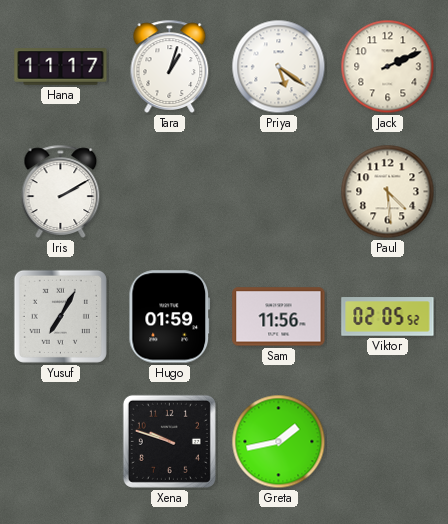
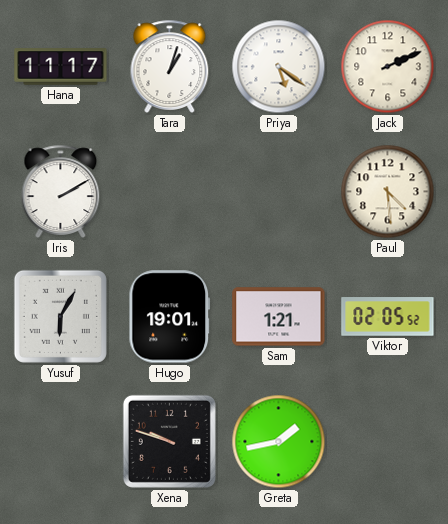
Yusuf: 7:05 -> 6:05 (60, 316)
Hugo: 01:59 -> 19:01 (170, 317)
Sam: 11:56 -> 1:21 (279, 317)
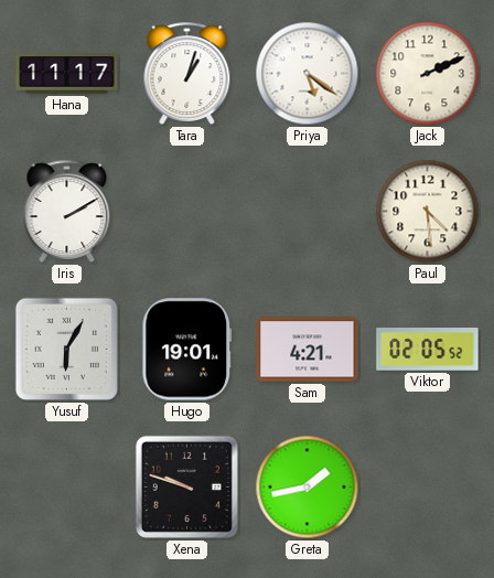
Sam: 1:21 -> 4:21 (308, 350)
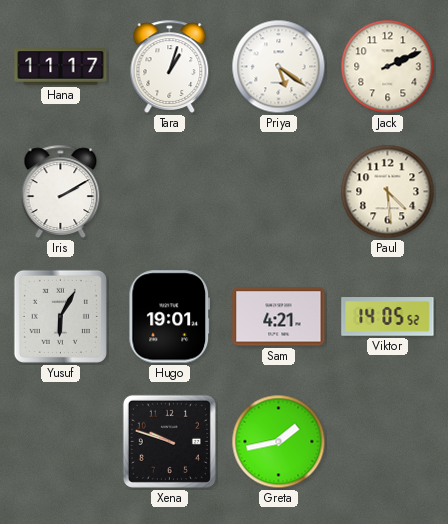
Viktor: 02:05 -> 14:05 (388, 317)
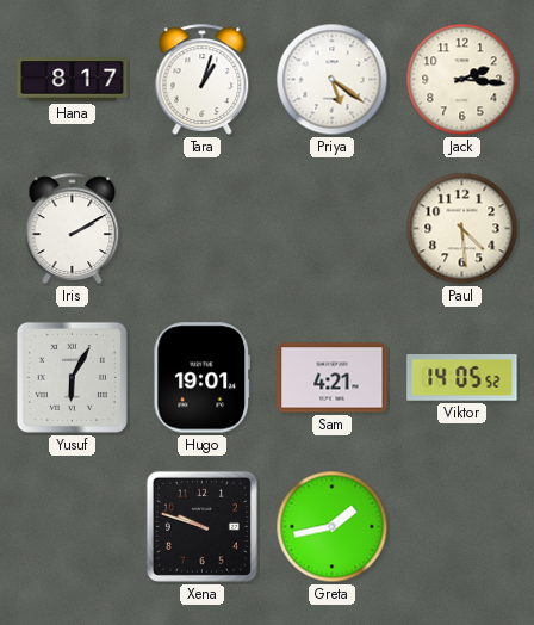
Hana: 11:17 -> 8:17 (73, 80)
Jack: 2:11 -> 2:16 (462, 80)
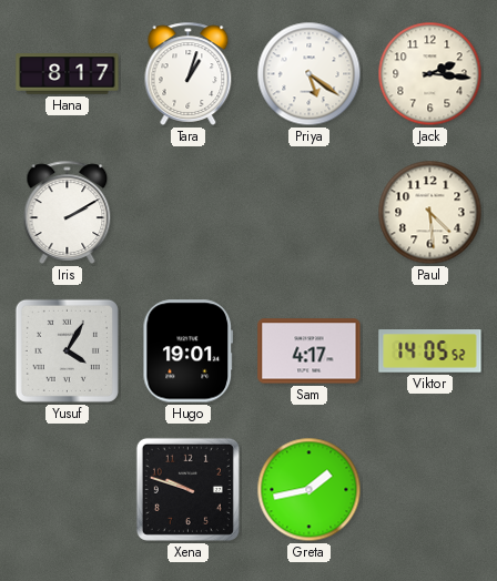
Yusuf: 6:05 -> 4:05 (67, 350)
Sam: 4:21 -> 4:17 (310, 351)
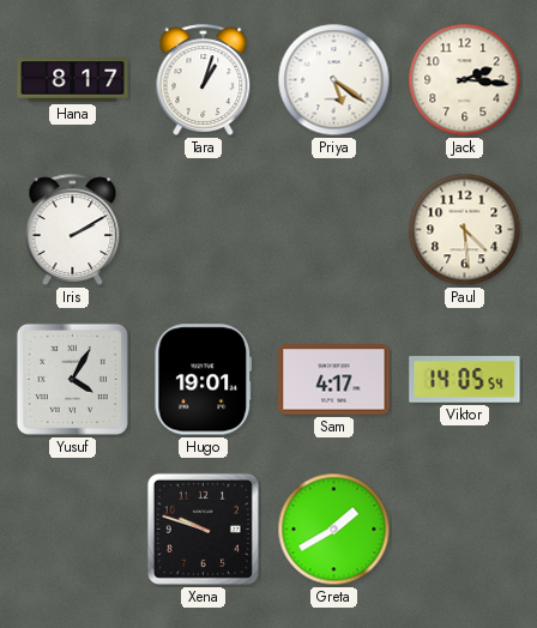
Viktor: 14:05:52 -> 14:05:54 (465, 380)
Greta: 1:43 -> 1:40 (334, 530)
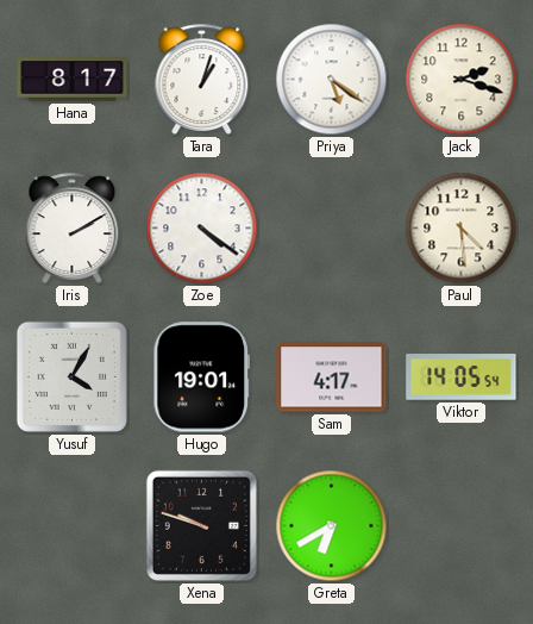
Jack: 2:16 -> 2:18 (462, 80)
Zoe: none -> 4:21 (202, 229)
Greta: 1:40 -> 6:40 (332, 526)
